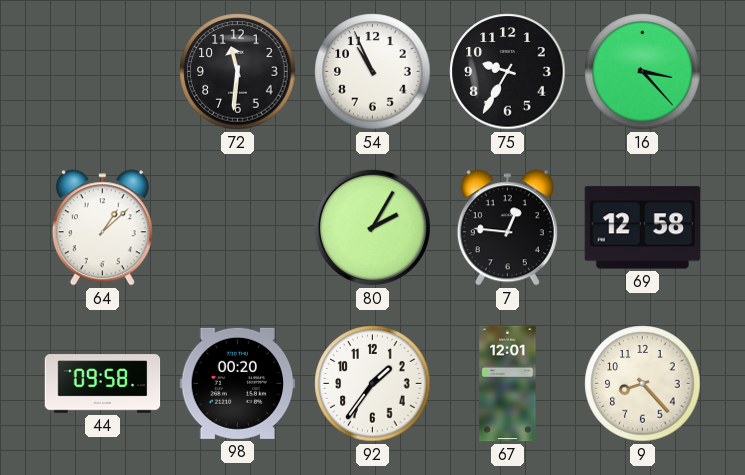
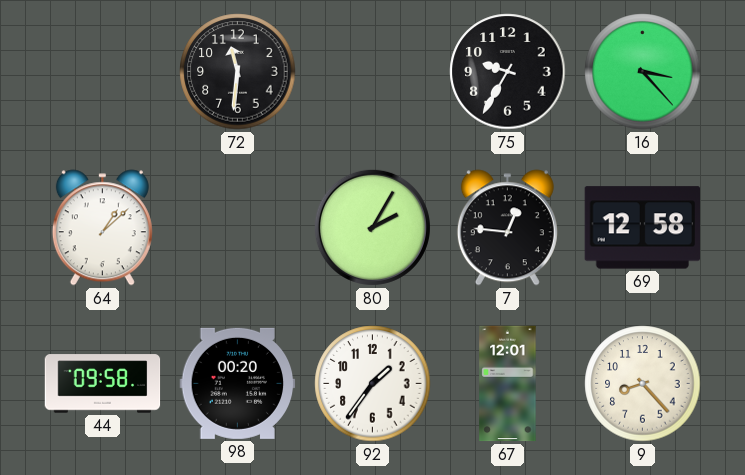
54: 10:56 -> none (373, 72)
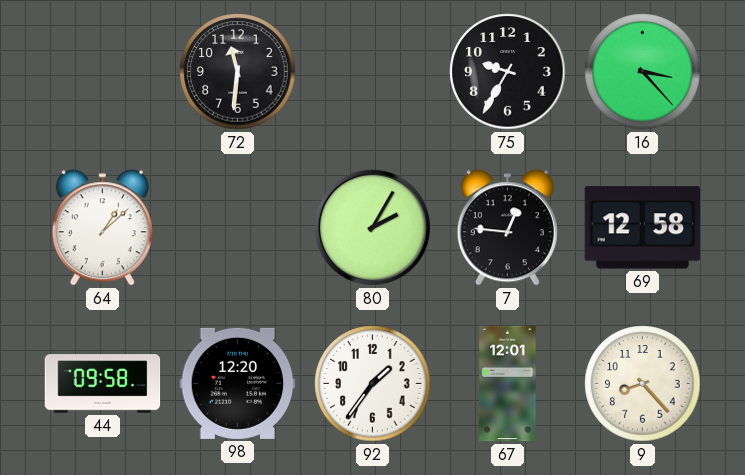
98: 00:20 -> 12:20 (238, 383)
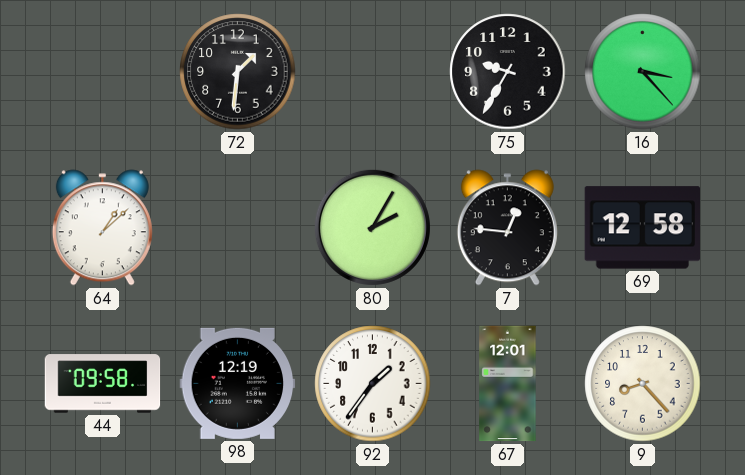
72: 11:31 -> 1:31 (238, 72)
98: 12:20 -> 12:19 (238, 383)
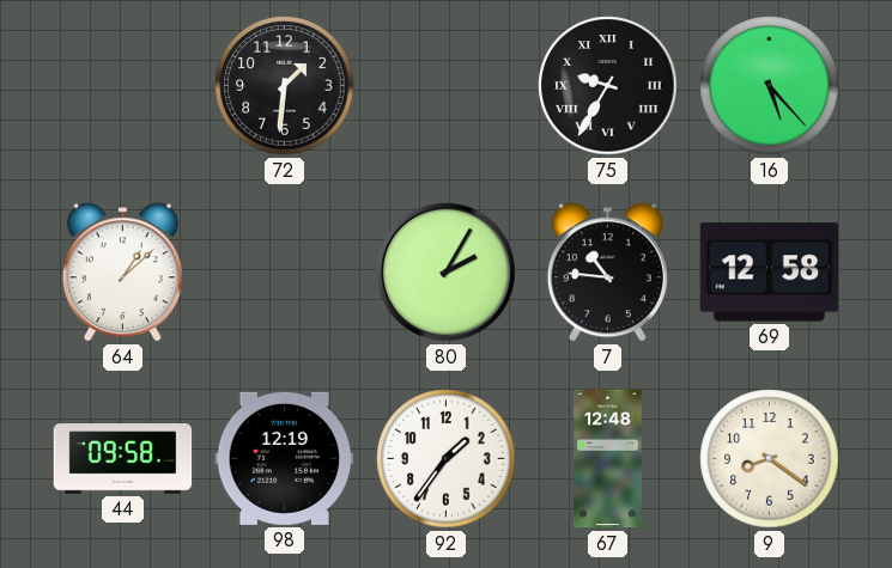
75 numerals: Arabic -> Roman (608, 86)
16: 3:23 -> 5:23 (770, 86)
7: 12:46 -> 10:46 (607, 273)
67: 12:01 -> 12:48 (608, 459)
9: 8:23 -> 8:21 (770, 459)
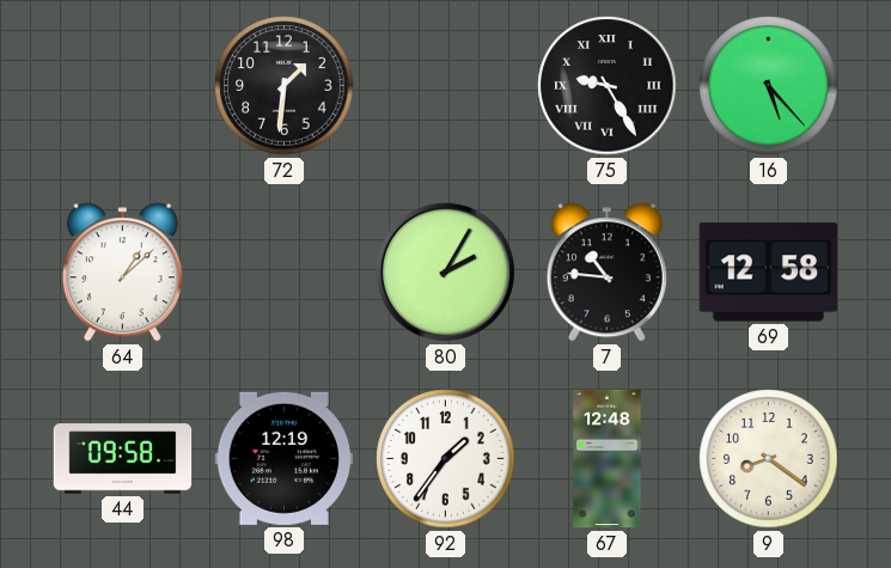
75: 9:35 -> 9:25 (608, 86)
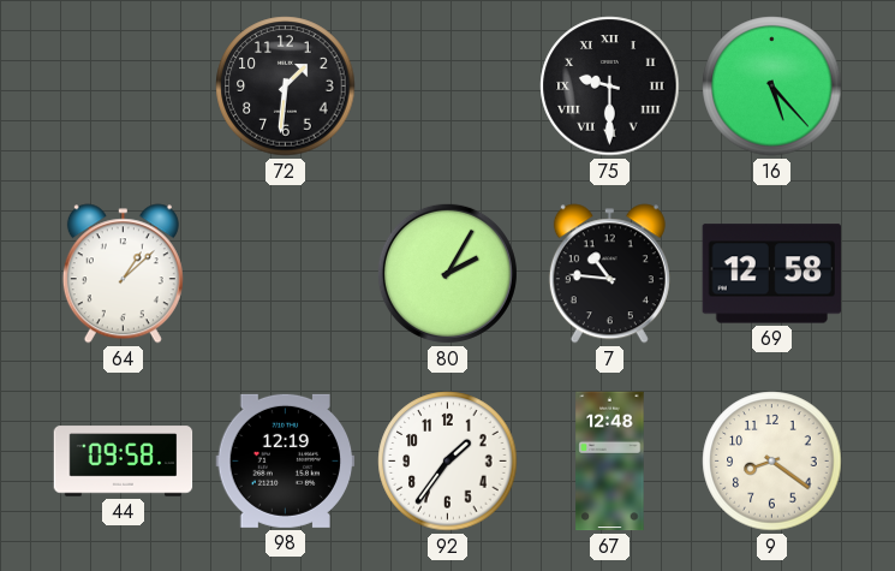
75: 9:25 -> 9:30 (610, 87)
